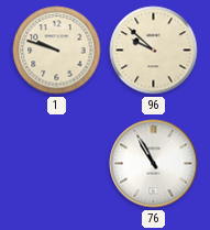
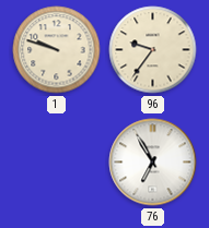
96: 9:52 -> 9:36 (153, 50)
76: 10:55 -> 6:55 (153, 163)
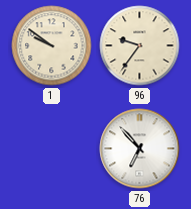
1: 9:48 -> 9:51 (52, 46)
76: 6:55 -> 6:53 (140, 149)
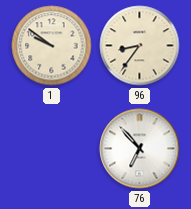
96: 9:36 -> 8:36 (140, 46)
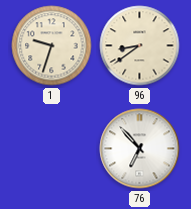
1: 9:51 -> 9:33 (52, 46)
96: 8:36 -> 8:39 (140, 46)
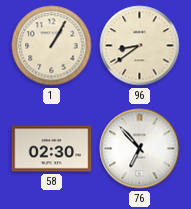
1: 9:33 -> 1:05 (52, 46)
58: none -> 02:30 (52, 149)
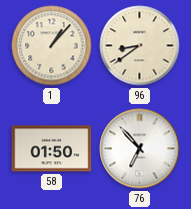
1: 1:05 -> 1:07 (52, 46)
58: 02:30 -> 01:50 (52, 149)
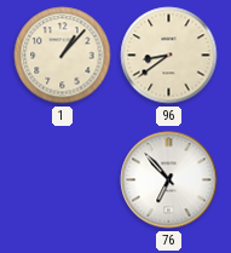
58: 01:50 -> none (52, 149)
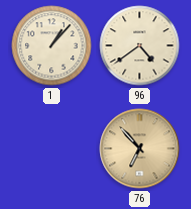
96: 8:39 -> 4:39 (140, 46)
76 dial: white -> champagne (140, 149)
